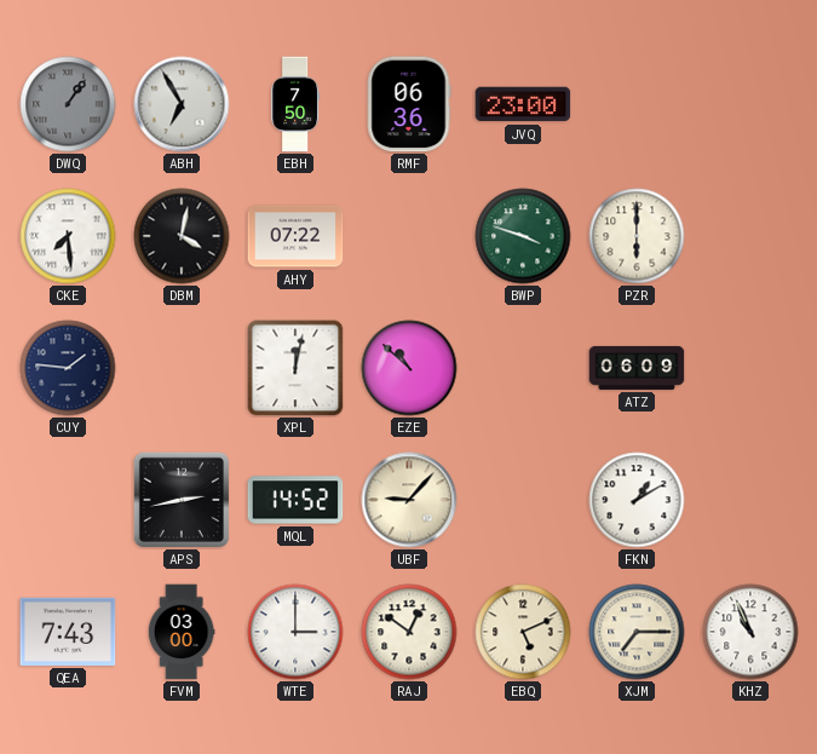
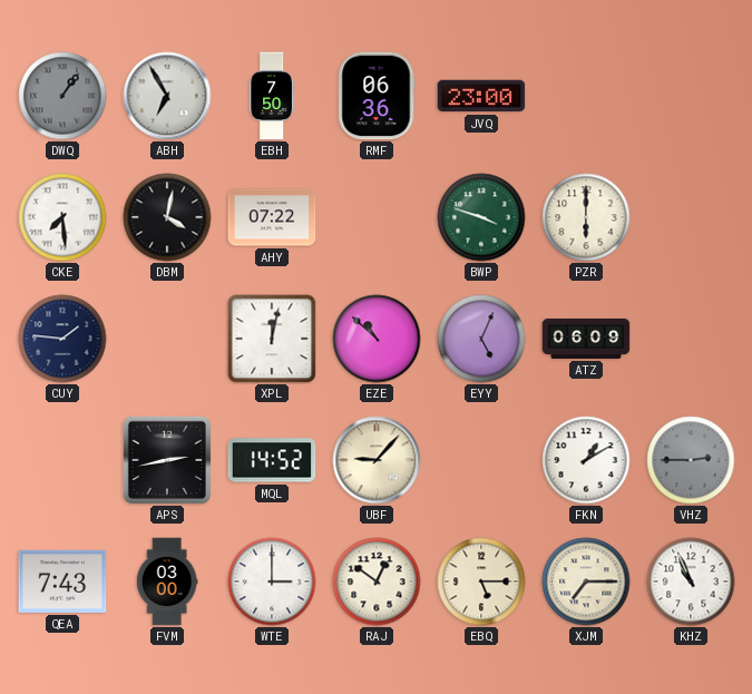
EYY: none -> 5:04 (481, 339)
VHZ: none -> 2:45 (691, 460)
EBQ: 5:11 -> 5:15 (481, 581)
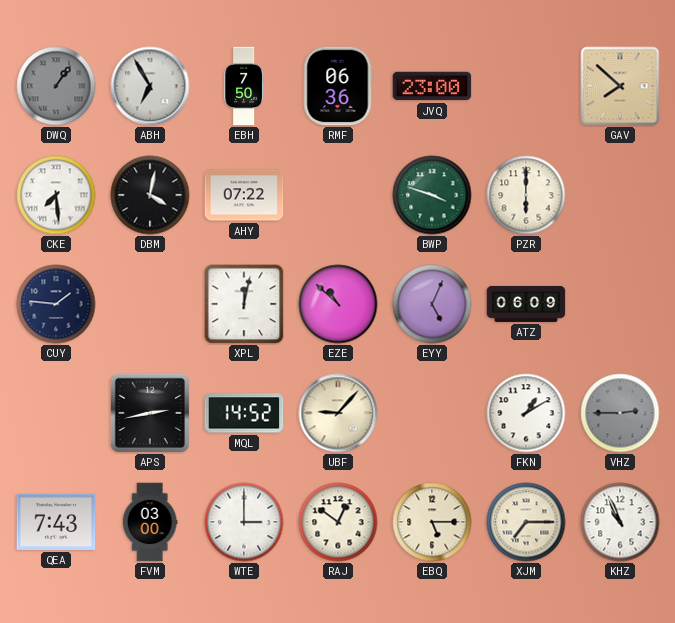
GAV: none -> 7:52 (620, 86)
